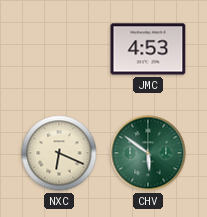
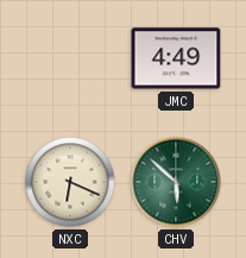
JMC: 4:53 -> 4:49 (176, 58)
CHV: 5:51 -> 5:52 (176, 182)
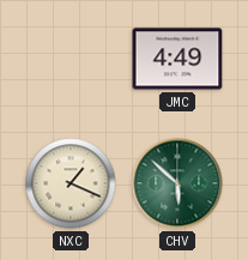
NXC: 6:19 -> 1:19 (71, 183)
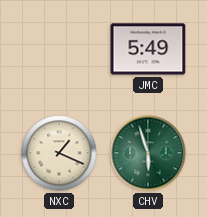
JMC: 4:49 -> 5:49 (148, 49)
CHV: 5:52 -> 5:57 (148, 153)
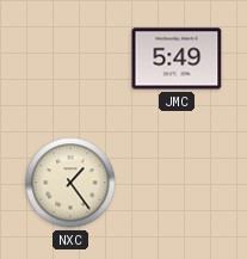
NXC: 1:19 -> 1:24 (70, 183)
CHV: 5:57 -> none (148, 153)
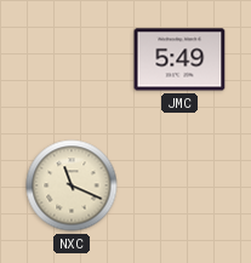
NXC: 1:24 -> 11:19 (72, 185)
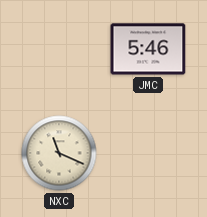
JMC: 5:49 -> 5:46 (148, 49)
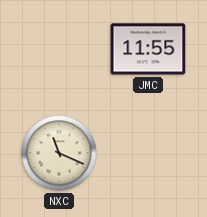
JMC: 5:46 -> 11:55 (148, 49)
